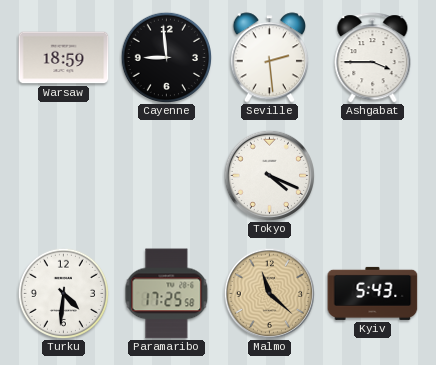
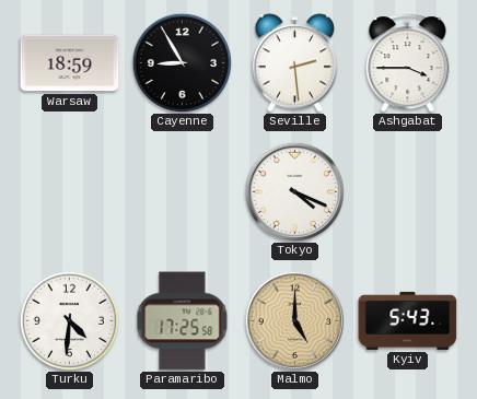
Cayenne: 8:59 -> 8:55 (182, 62)
Malmo: 11:22 -> 5:00 (294, 320)
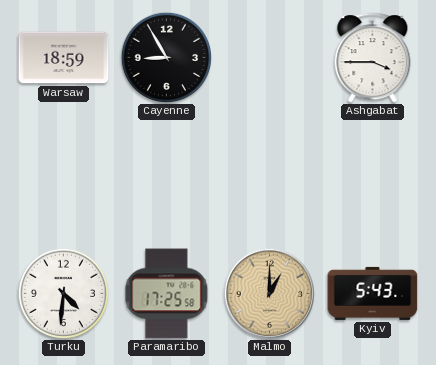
Seville: 2:29 -> none (294, 63)
Tokyo: 4:19 -> none (294, 191)
Malmo: 5:00 -> 1:00 (269, 293)
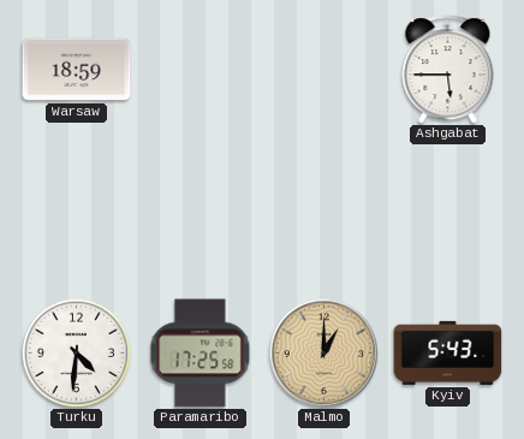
Cayenne: 8:55 -> none (166, 57)
Ashgabat: 3:45 -> 5:45 (448, 70)
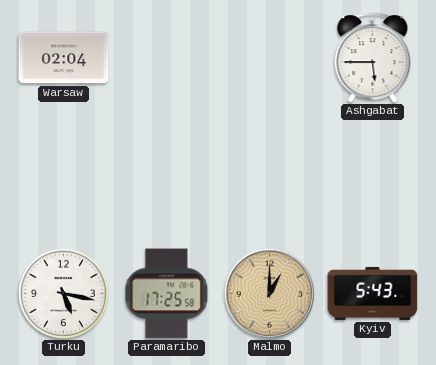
Warsaw: 18:59 -> 02:04 (64, 58)
Turku: 4:31 -> 5:17 (63, 293)
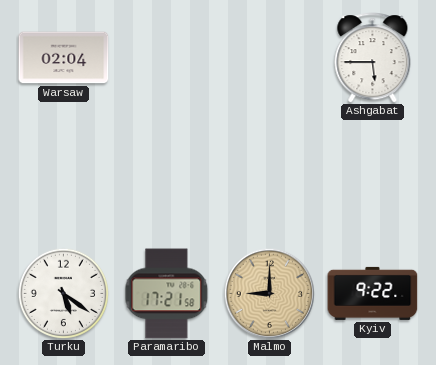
Turku: 5:17 -> 5:21 (63, 293)
Paramaribo: 17:25 -> 17:21 (167, 294)
Malmo: 1:00 -> 9:00 (269, 293)
Kyiv: 5:43 -> 9:22 (373, 293)
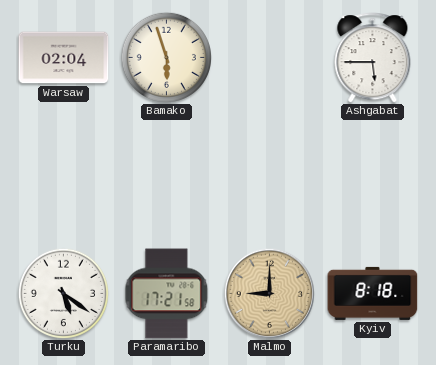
Bamako: none -> 5:57 (166, 57)
Kyiv: 9:22 -> 8:18 (373, 293)
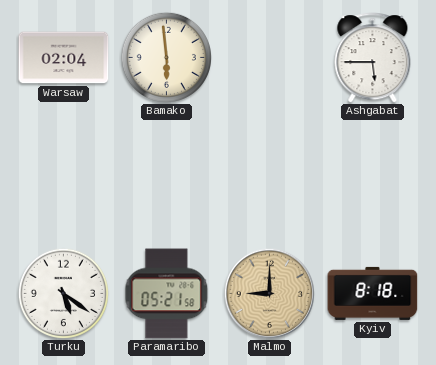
Bamako: 5:57 -> 5:59 (166, 57)
Paramaribo: 17:21 -> 05:21 (167, 294)
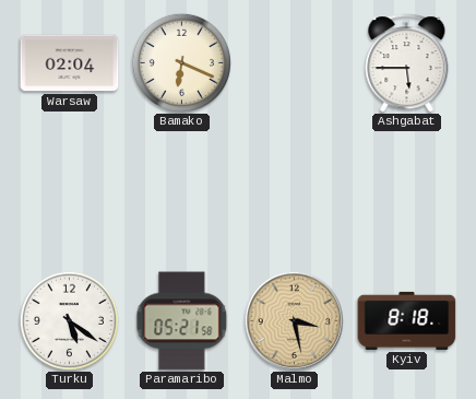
Bamako: 5:59 -> 6:19 (181, 62)
Malmo: 9:00 -> 3:28 (294, 320)
